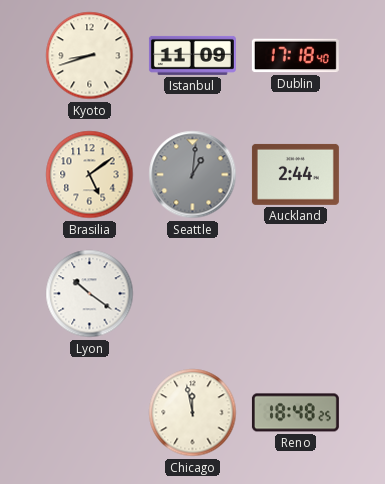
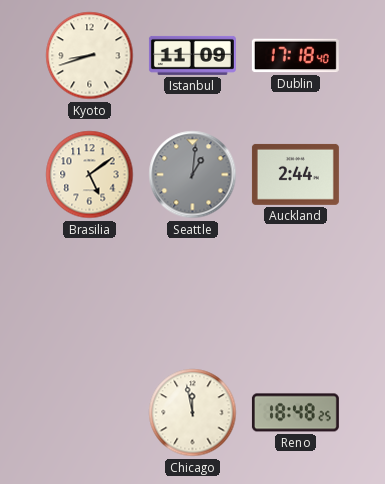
Lyon: 10:21 -> none (90, 294)
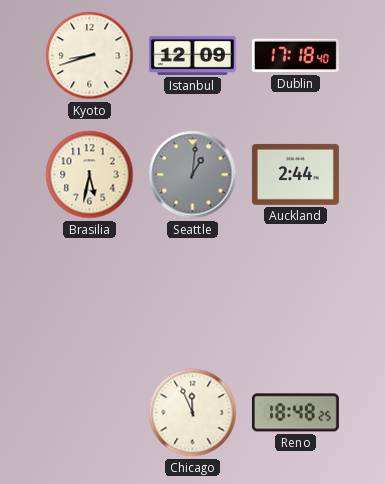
Istanbul: 11:09 -> 12:09 (192, 55)
Brasilia: 5:09 -> 5:32 (90, 175)
Chicago: 11:58 -> 11:56 (193, 413)
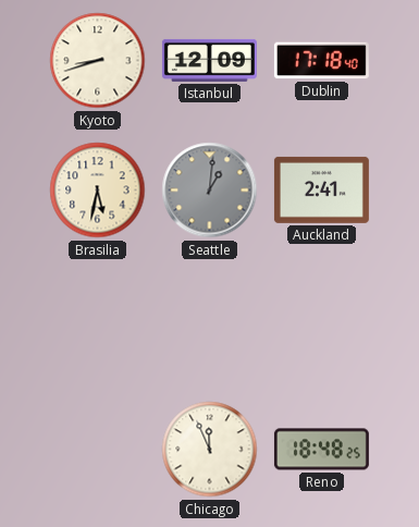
Auckland: 2:44 -> 2:41 (321, 189)
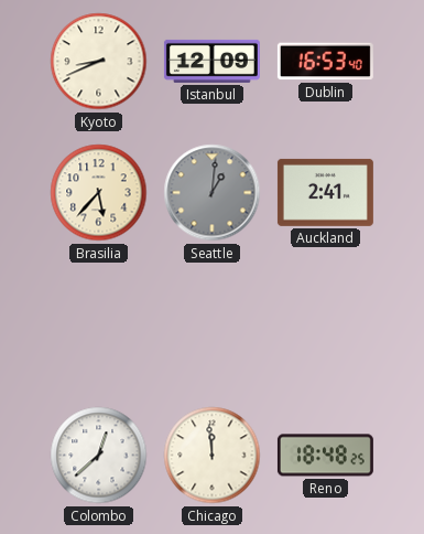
Kyoto: 8:42 -> 8:41 (99, 62)
Dublin: 17:18 -> 16:53 (325, 62)
Brasilia: 5:32 -> 5:37 (99, 193)
Colombo: none -> 12:38 (99, 456)
Chicago: 11:56 -> 11:59 (213, 456)
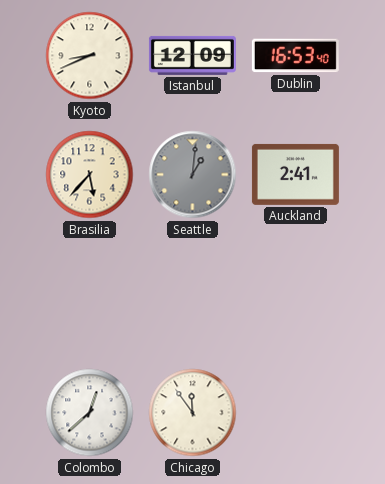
Chicago: 11:59 -> 11:54 (193, 413)
Reno: 18:48 -> none (325, 456)
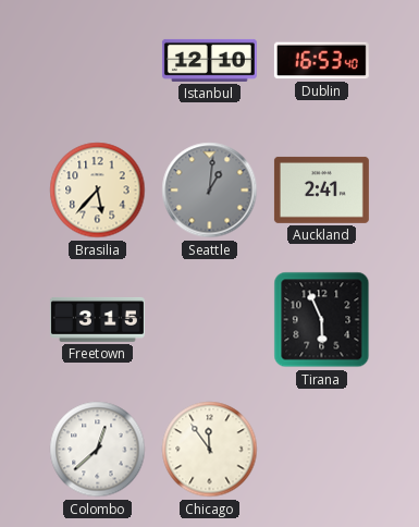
Kyoto: 8:41 -> none (90, 56)
Istanbul: 12:09 -> 12:10 (209, 60)
Freetown: none -> 3:15 (97, 320)
Tirana: none -> 5:56 (322, 320)
